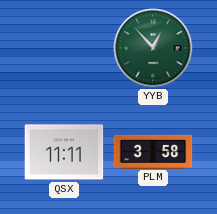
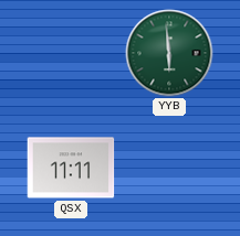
YYB: 12:53 -> 5:59 (169, 53)
PLM: 3:58 -> none (153, 151)
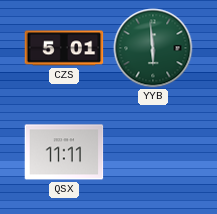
CZS: none -> 5:01 (64, 48)
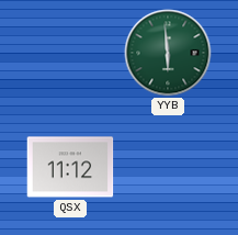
CZS: 5:01 -> none (64, 48)
QSX: 11:11 -> 11:12 (70, 167)
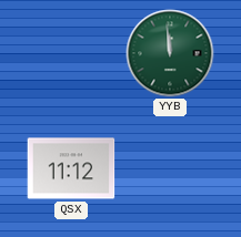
YYB: 5:59 -> 11:59 (170, 53)
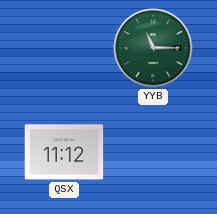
YYB: 11:59 -> 11:15 (153, 48)
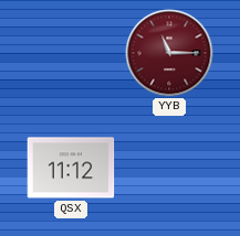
YYB dial: green -> burgundy (169, 53)
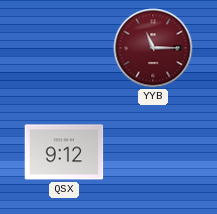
QSX: 11:12 -> 9:12 (64, 152)
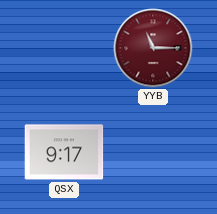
QSX: 9:12 -> 9:17 (64, 152)
